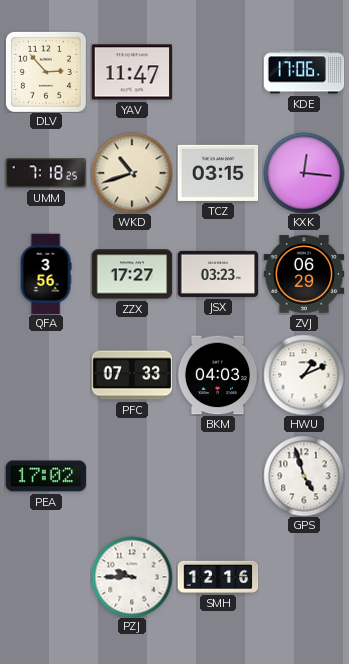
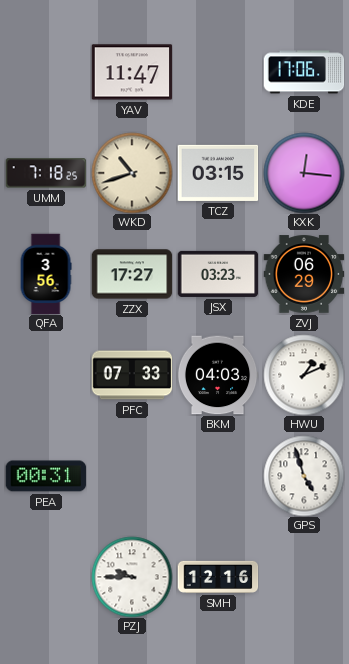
DLV: 2:53 -> none (46, 72)
PEA: 17:02 -> 00:31 (46, 476)
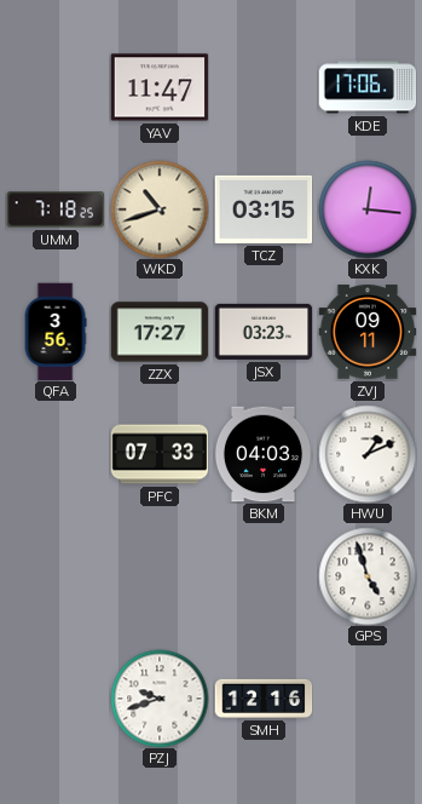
ZVJ: 06:29 -> 09:11 (368, 332)
PEA: 00:31 -> none (46, 476)
PZJ: 9:45 -> 9:42 (160, 699)
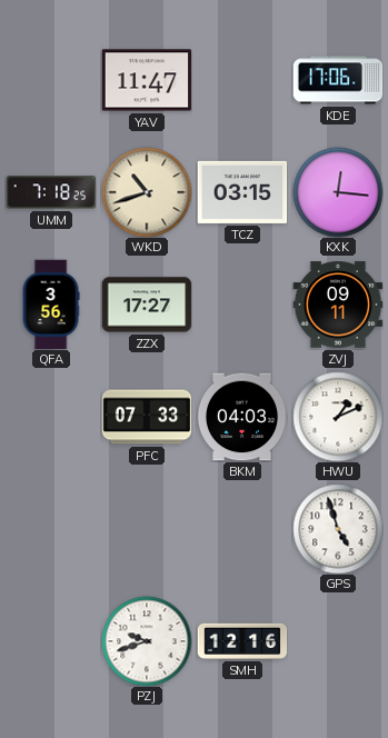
JSX: 03:23 -> none (264, 332)
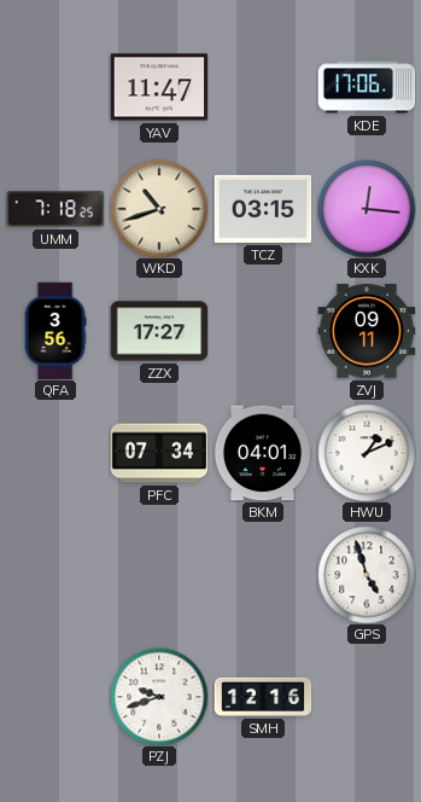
PFC: 07:33 -> 07:34 (159, 453)
BKM: 04:03 -> 04:01 (263, 453)
